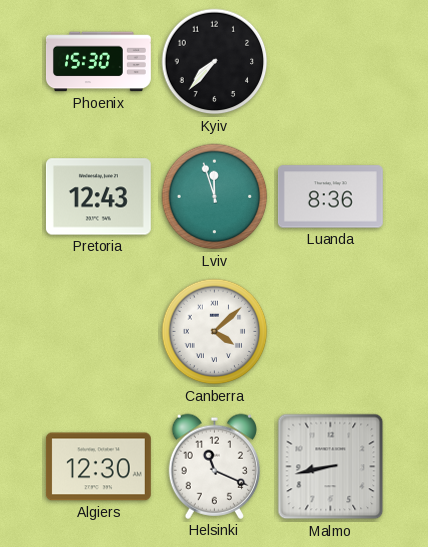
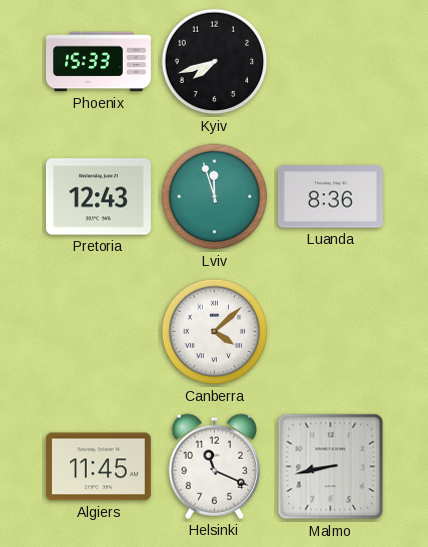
Phoenix: 15:30 -> 15:33 (98, 62)
Kyiv: 7:37 -> 7:42 (215, 62)
Algiers: 12:30 -> 11:45 (98, 467)
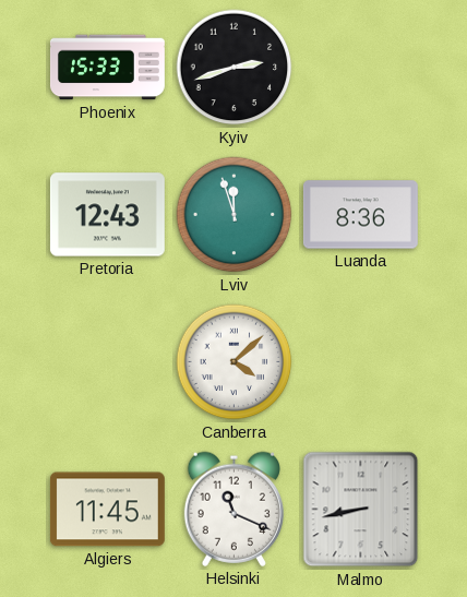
Kyiv: 7:42 -> 2:42 (235, 68)
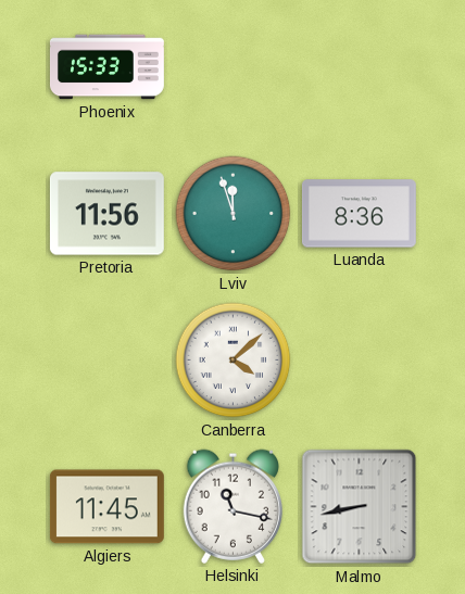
Kyiv: 2:42 -> none (235, 68)
Pretoria: 12:43 -> 11:56 (106, 214)
Helsinki: 11:19 -> 11:17 (232, 506)
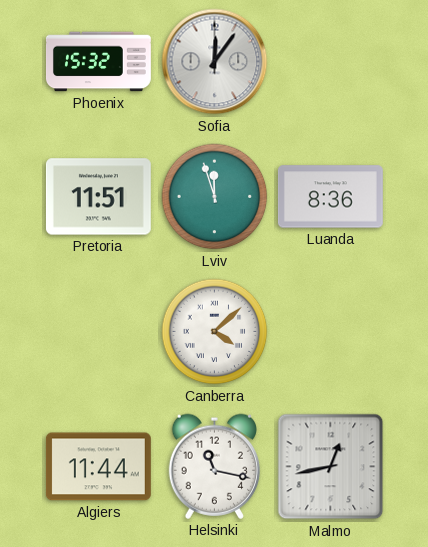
Phoenix: 15:33 -> 15:32 (98, 62)
Sofia: none -> 12:06 (215, 62)
Pretoria: 11:56 -> 11:51 (98, 197)
Algiers: 11:45 -> 11:44 (98, 467)
Malmo: 8:43 -> 12:43 (331, 467)
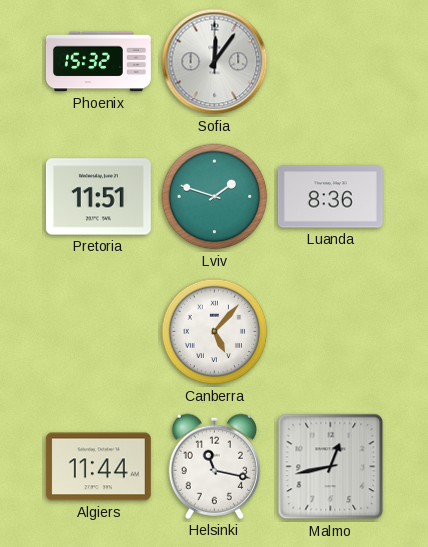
Lviv: 11:57 -> 1:48 (215, 197)
Canberra: 4:08 -> 5:07 (215, 332)
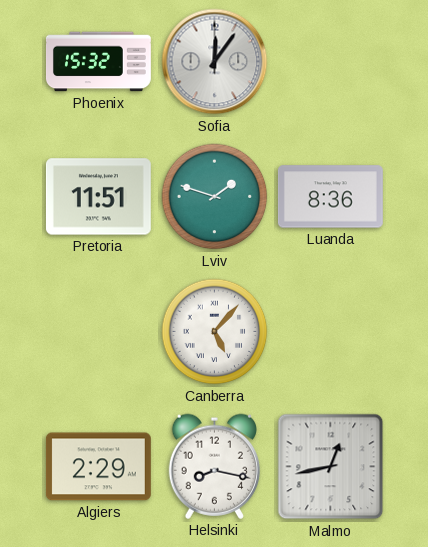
Algiers: 11:44 -> 2:29 (98, 467)
Helsinki: 11:17 -> 8:17 (214, 466)
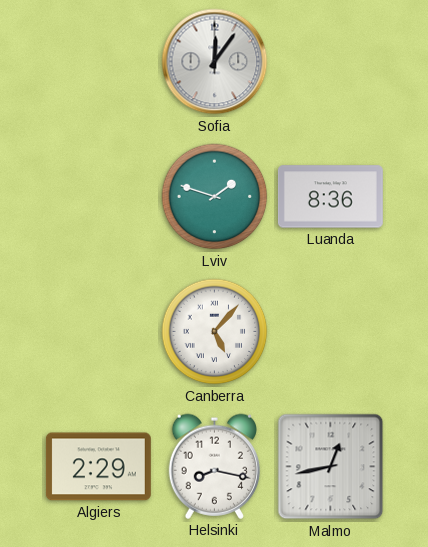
Phoenix: 15:32 -> none (98, 62)
Pretoria: 11:51 -> none (98, 197)
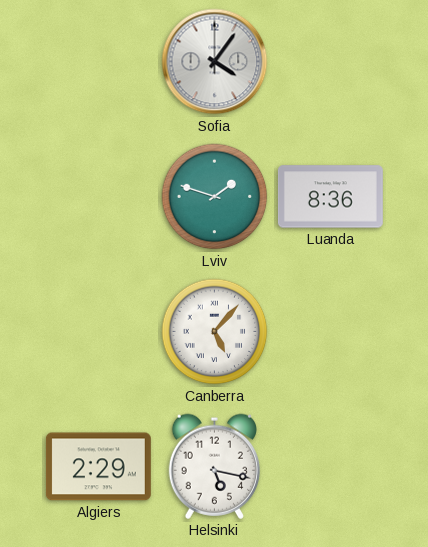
Sofia: 12:06 -> 4:06 (215, 62)
Helsinki: 8:17 -> 5:17 (214, 466)
Malmo: 12:43 -> none (331, 467)
